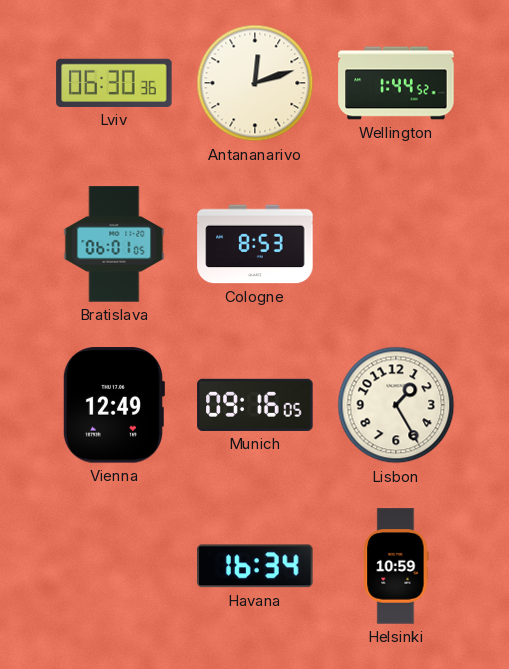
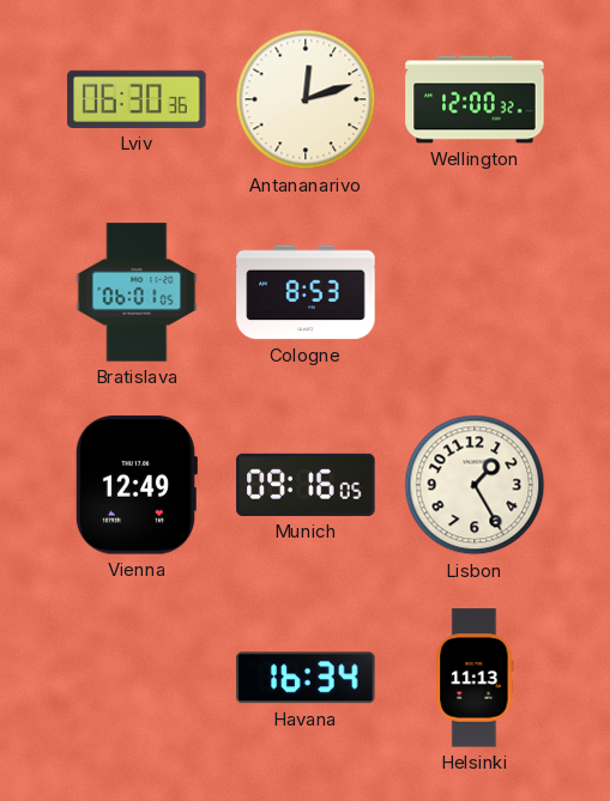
Wellington: 1:44 -> 12:00 (475, 99)
Helsinki: 10:59 -> 11:13 (475, 678)
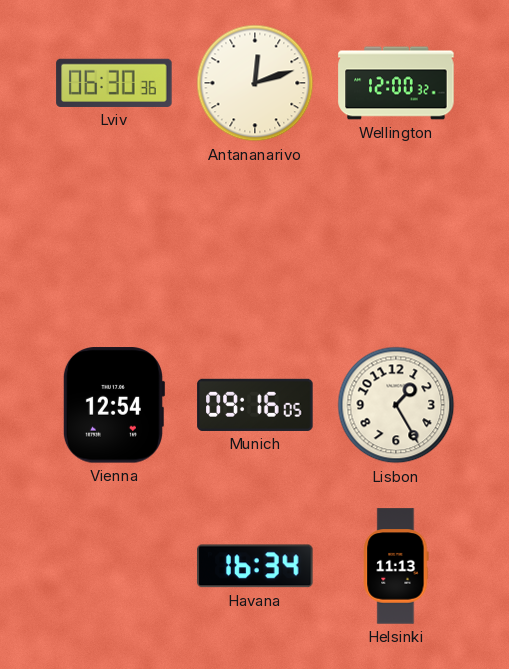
Bratislava: 06:01 -> none (137, 292)
Cologne: 8:53 -> none (306, 292)
Vienna: 12:49 -> 12:54 (113, 405)
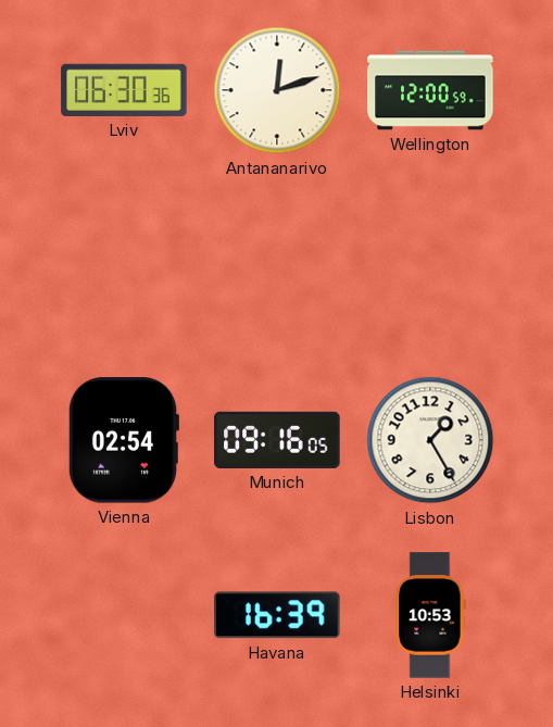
Wellington: 12:00:32 -> 12:00:59 (430, 90)
Vienna: 12:54 -> 02:54 (123, 440)
Havana: 16:34 -> 16:39 (277, 615)
Helsinki: 11:13 -> 10:53 (430, 615)
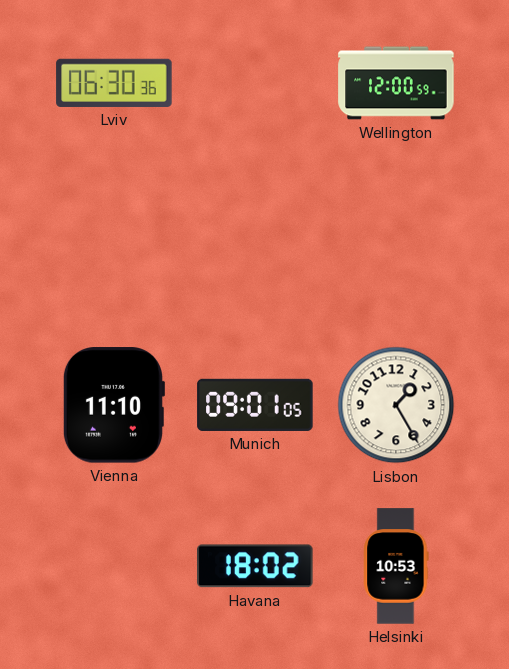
Antananarivo: 12:12 -> none (277, 90)
Vienna: 02:54 -> 11:10 (113, 405)
Munich: 09:16 -> 09:01 (255, 405)
Havana: 16:39 -> 18:02 (255, 566)
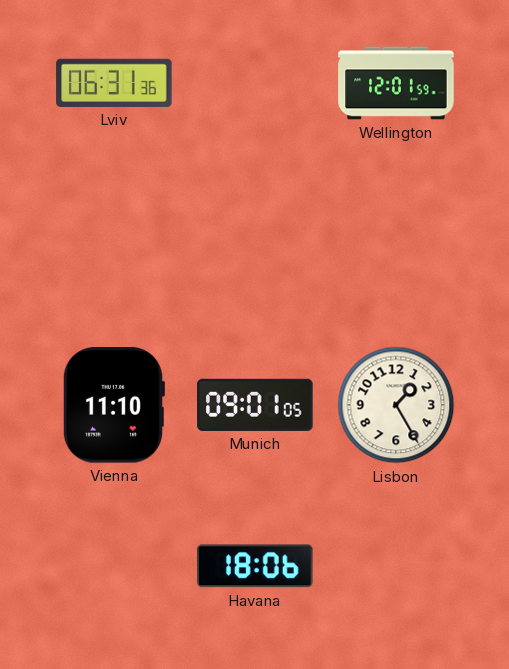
Lviv: 06:30 -> 06:31 (114, 83)
Wellington: 12:00 -> 12:01 (396, 83)
Havana: 18:02 -> 18:06 (255, 566)
Helsinki: 10:53 -> none (396, 566)
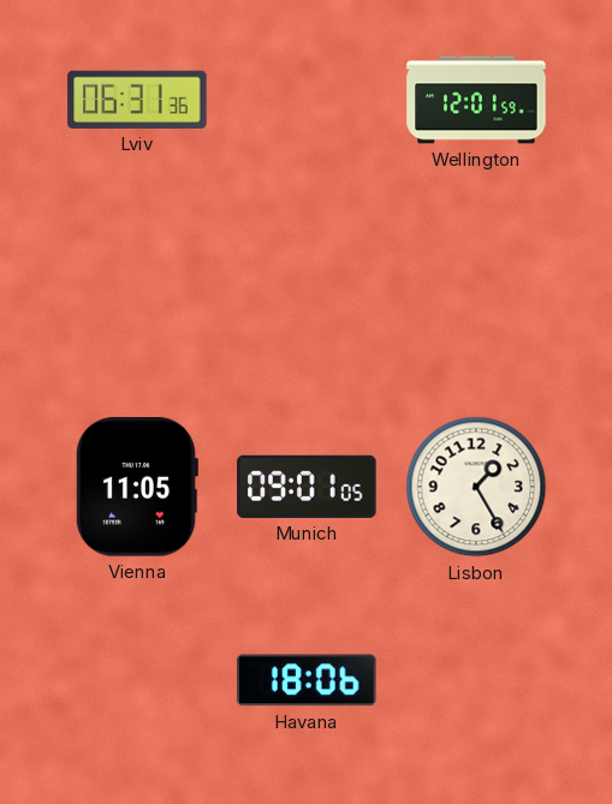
Vienna: 11:10 -> 11:05 (136, 487)
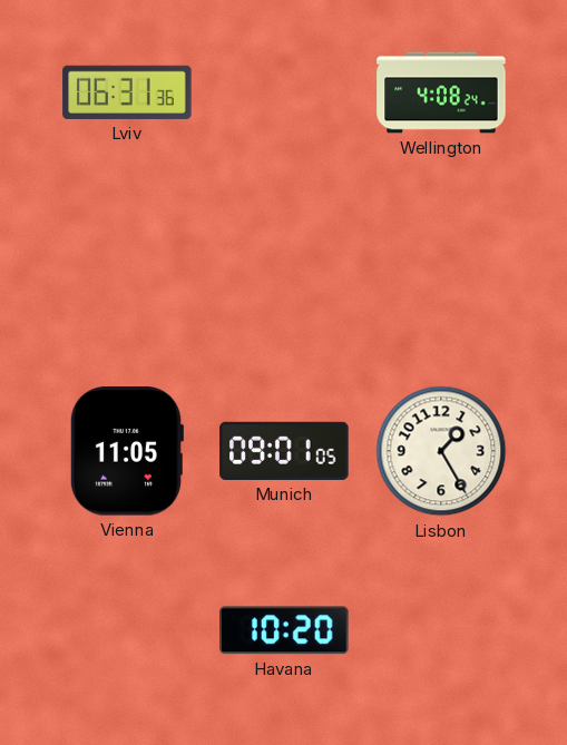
Wellington: 12:01 -> 4:08 (441, 92)
Havana: 18:06 -> 10:20 (284, 630)
